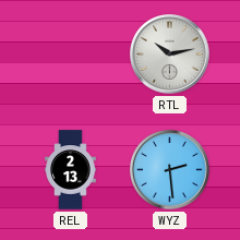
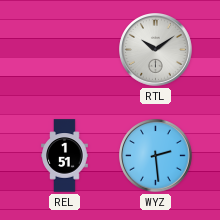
RTL: 10:13 -> 10:09 (156, 50)
REL: 2:13 -> 1:51 (65, 156)
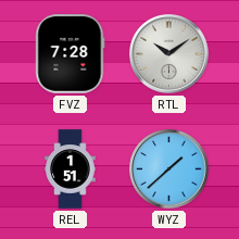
FVZ: none -> 7:28 (71, 54)
WYZ: 2:29 -> 1:38 (169, 169)
